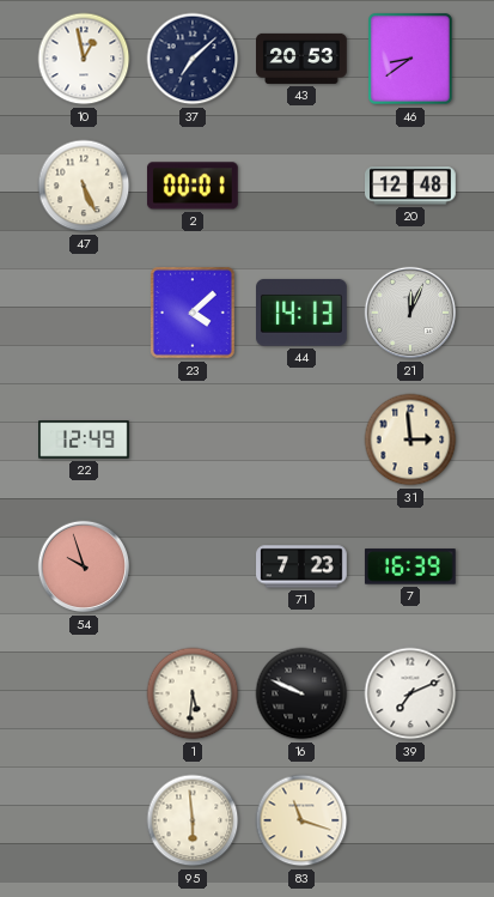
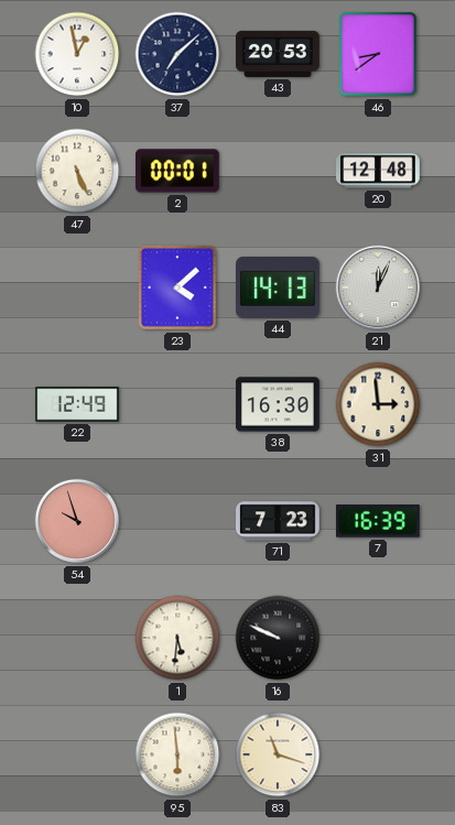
38: none -> 16:30 (278, 404)
39: 7:11 -> none (410, 693)
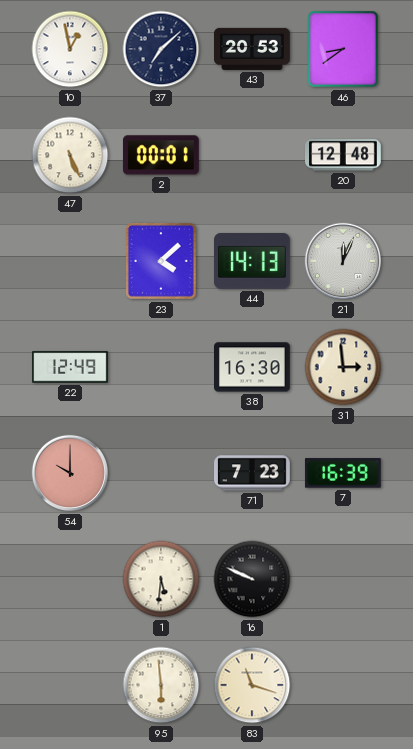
54: 9:57 -> 10:00 (70, 473)
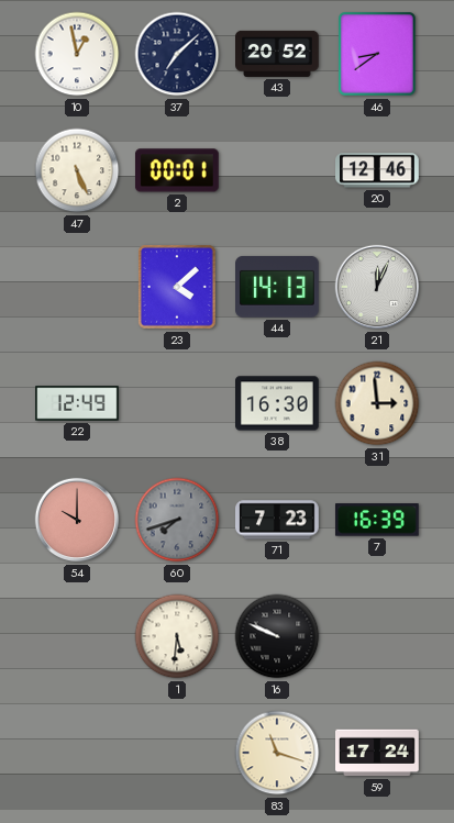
43: 20:53 -> 20:52 (278, 54)
20: 12:48 -> 12:46 (378, 170)
60: none -> 7:42 (177, 520)
95: 5:59 -> none (161, 685)
59: none -> 17:24 (377, 753)
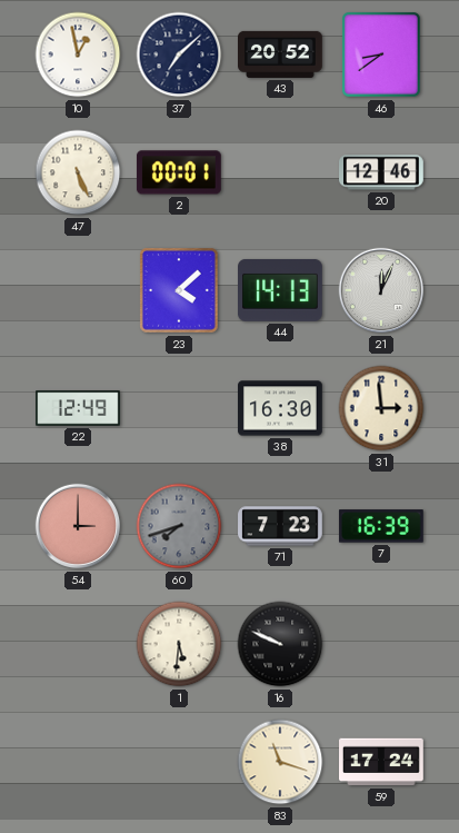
54: 10:00 -> 3:00 (78, 526)
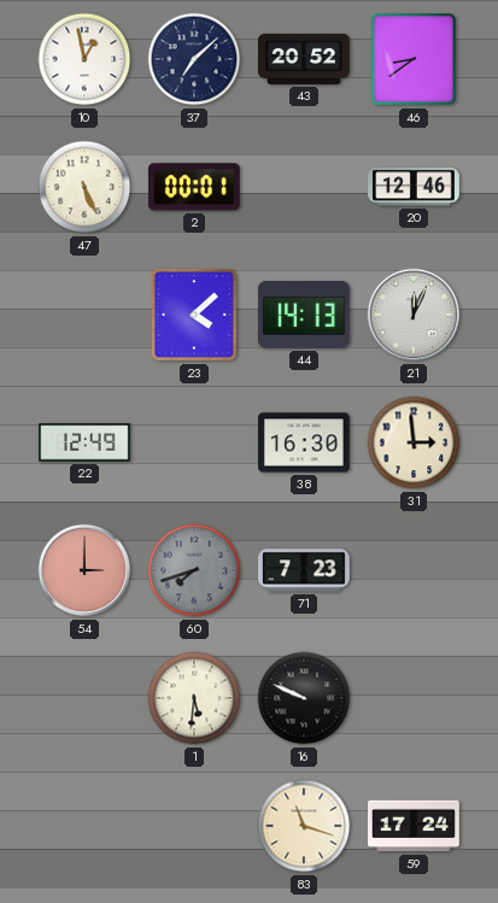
7: 16:39 -> none (381, 526)
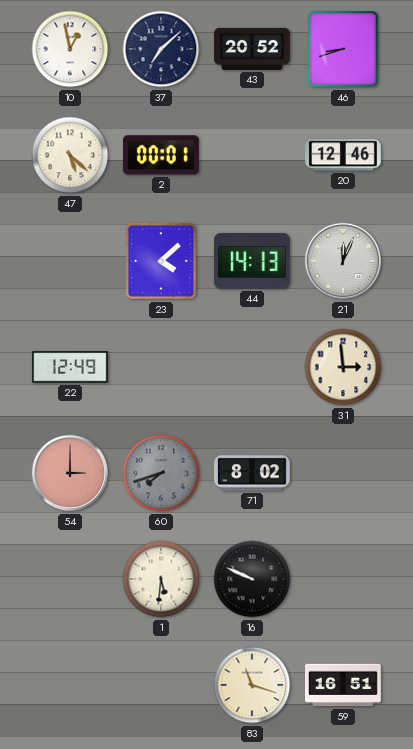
46: 8:39 -> 8:42 (344, 50)
47: 5:26 -> 5:22 (70, 155)
38: 16:30 -> none (304, 442)
71: 7:23 -> 8:02 (252, 473)
59: 17:24 -> 16:51 (343, 685)
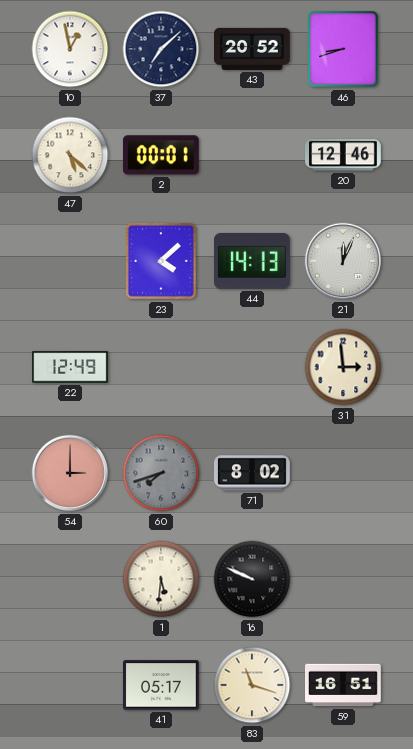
41: none -> 05:17 (162, 685)
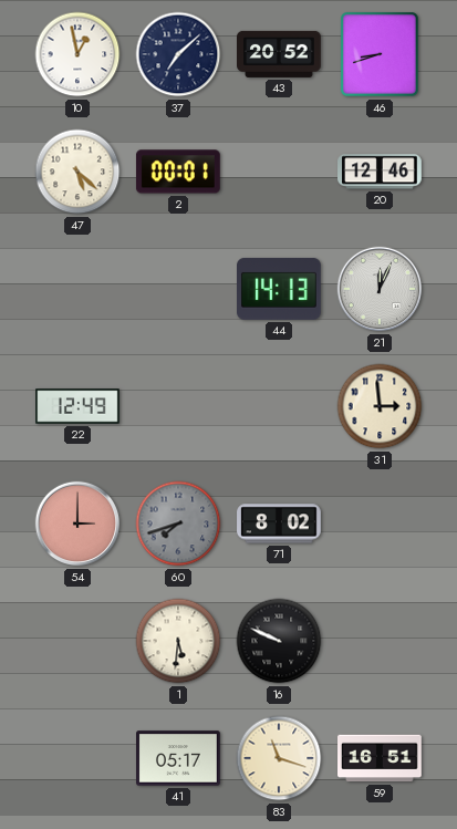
23: 4:08 -> none (162, 262)
